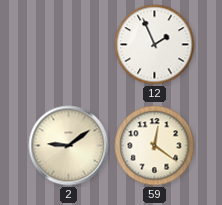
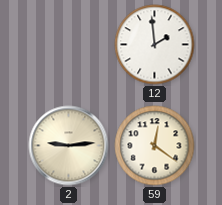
12: 1:56 -> 1:59 (155, 45)
2: 9:09 -> 9:14 (69, 146)
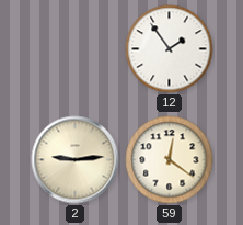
12: 1:59 -> 1:54 (170, 49)
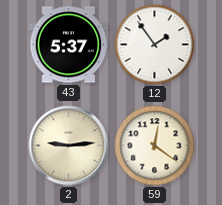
43: none -> 5:37 (69, 45)
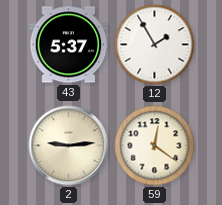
12: 1:54 -> 1:55 (155, 45)
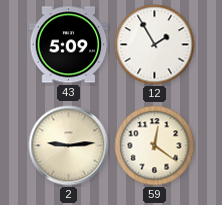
43: 5:37 -> 5:09 (69, 45)
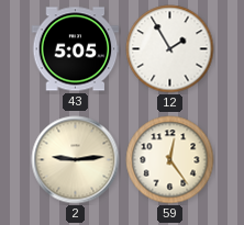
43: 5:09 -> 5:05 (76, 49)
59: 12:21 -> 12:24 (170, 160)
